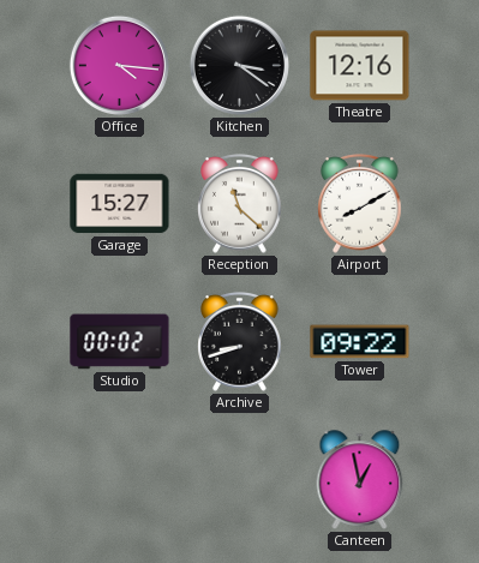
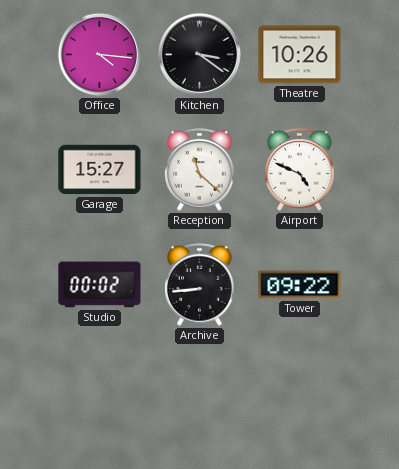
Theatre: 12:16 -> 10:26 (300, 55)
Airport: 8:10 -> 4:49 (300, 170)
Archive: 8:42 -> 8:44 (200, 285)
Canteen: 12:58 -> none (360, 480)
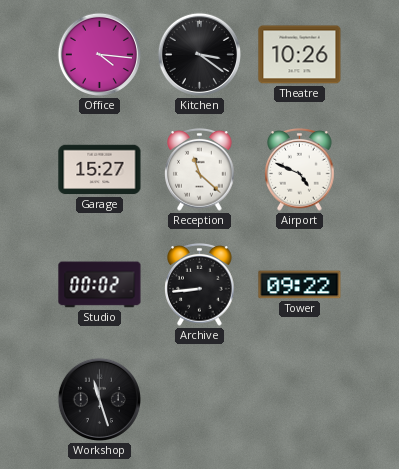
Workshop: none -> 11:27 (99, 399)
